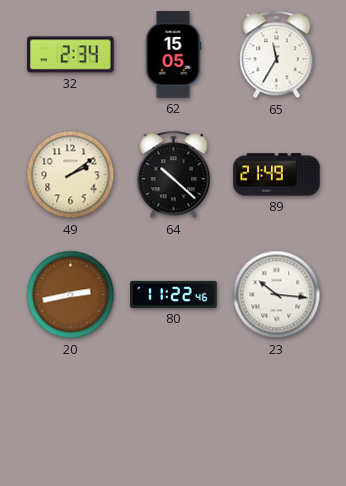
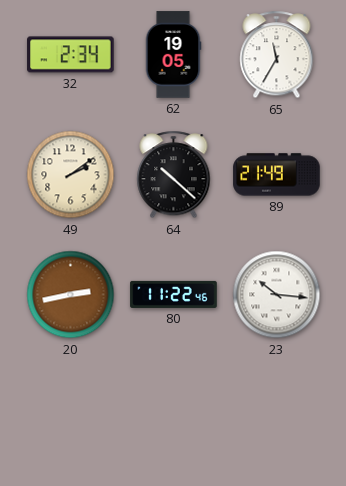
62: 15:05 -> 19:05 (173, 55)
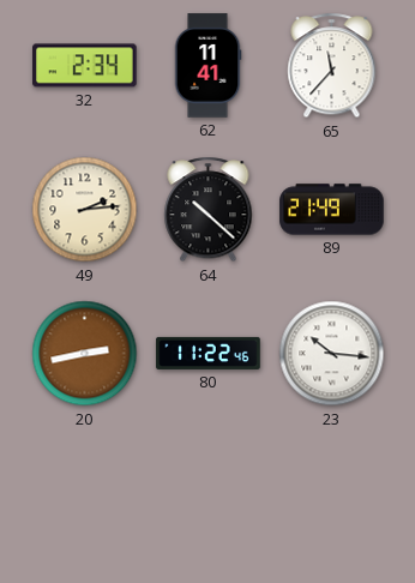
62: 19:05 -> 11:41 (207, 66)
65: 11:35 -> 11:37 (332, 66)
49: 2:09 -> 2:14 (85, 210)
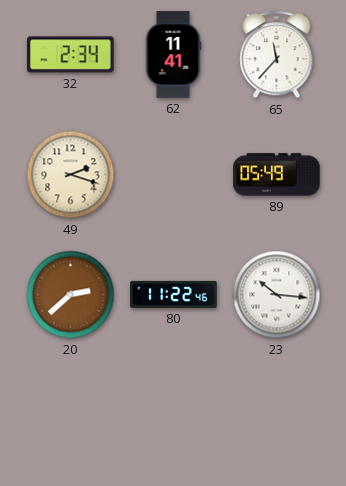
49: 2:14 -> 2:18 (71, 175)
64: 10:22 -> none (209, 210)
89: 21:49 -> 05:49 (277, 175)
20: 2:43 -> 2:38 (71, 295)
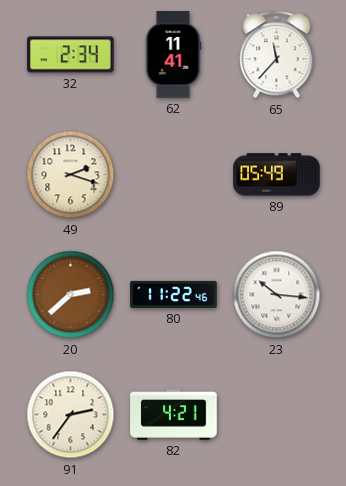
91: none -> 2:36 (71, 415)
82: none -> 4:21 (174, 415)
